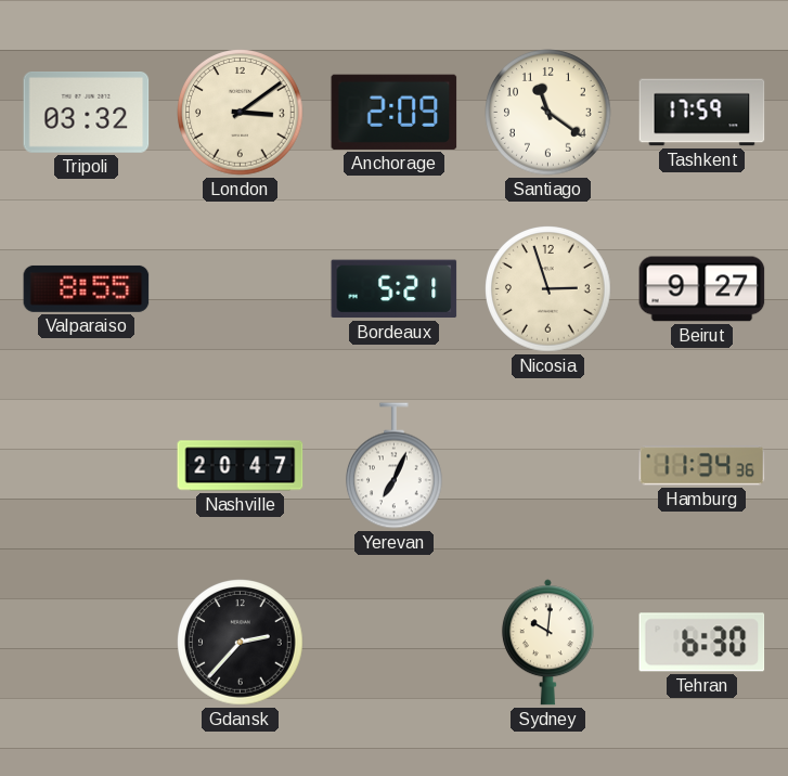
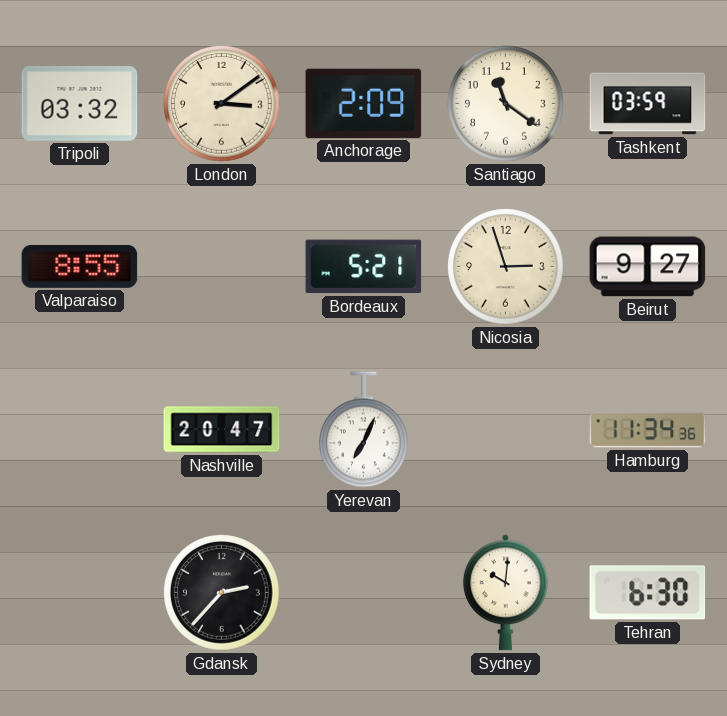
Tashkent: 17:59 -> 03:59 (648, 104)
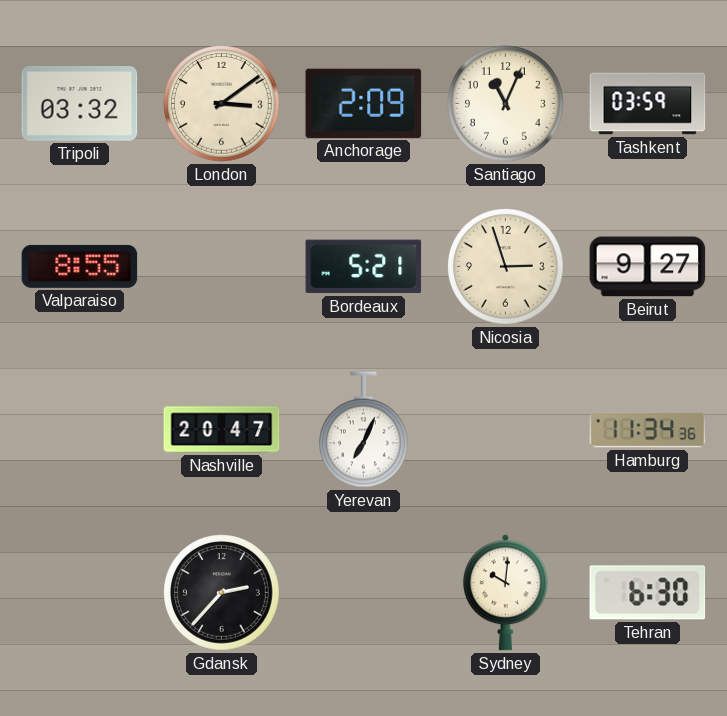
Santiago: 11:21 -> 11:04 (506, 104)
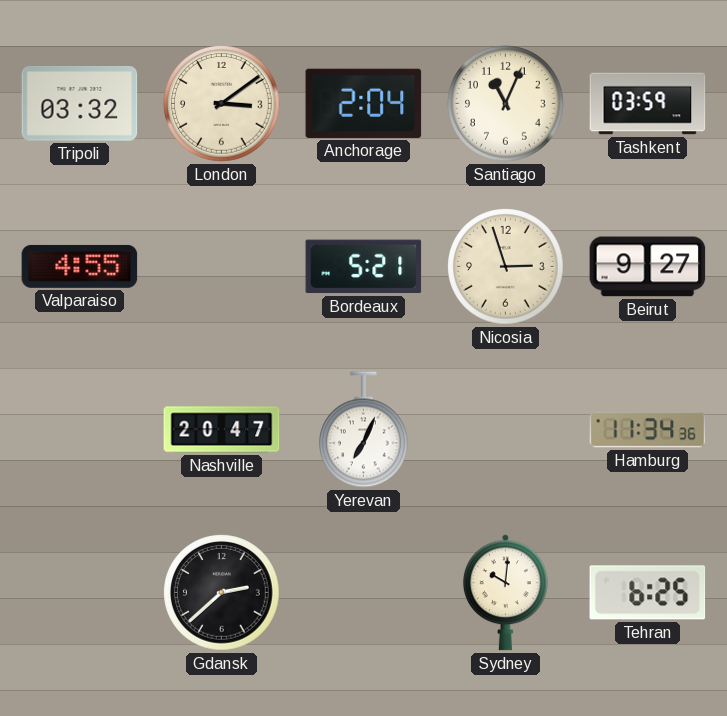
Anchorage: 2:09 -> 2:04 (364, 103)
Valparaiso: 8:55 -> 4:55 (80, 266)
Gdansk: 2:37 -> 2:38 (222, 593)
Tehran: 6:30 -> 6:25 (648, 593)
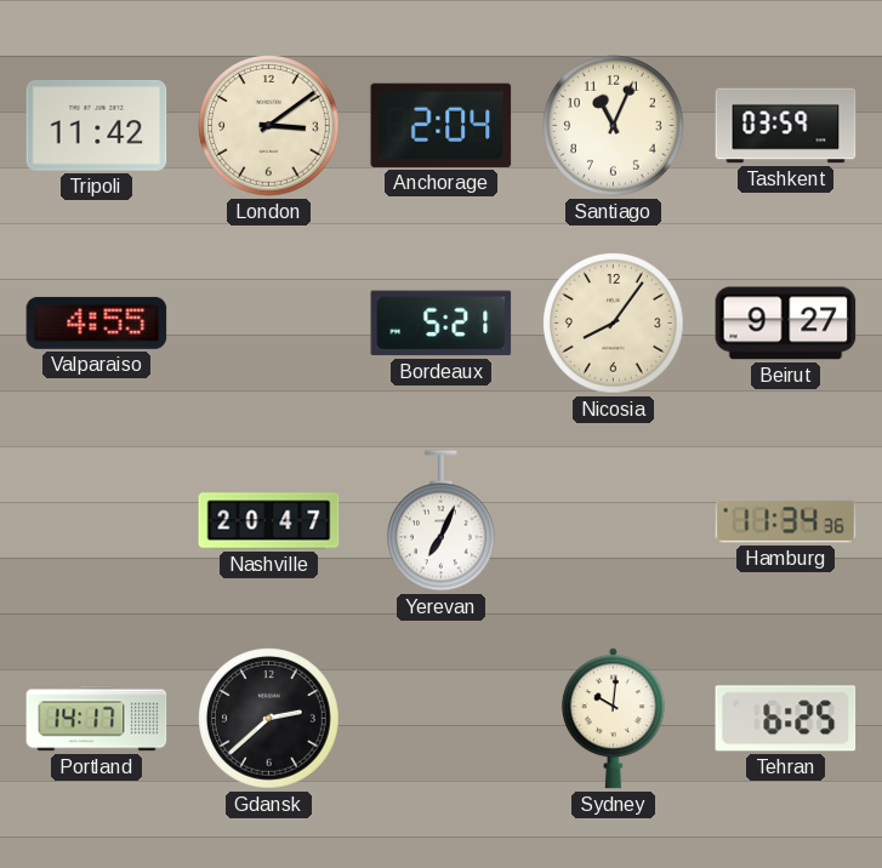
Tripoli: 03:32 -> 11:42 (97, 126)
Nicosia: 2:57 -> 8:06 (614, 324)
Portland: none -> 14:17 (97, 719)
